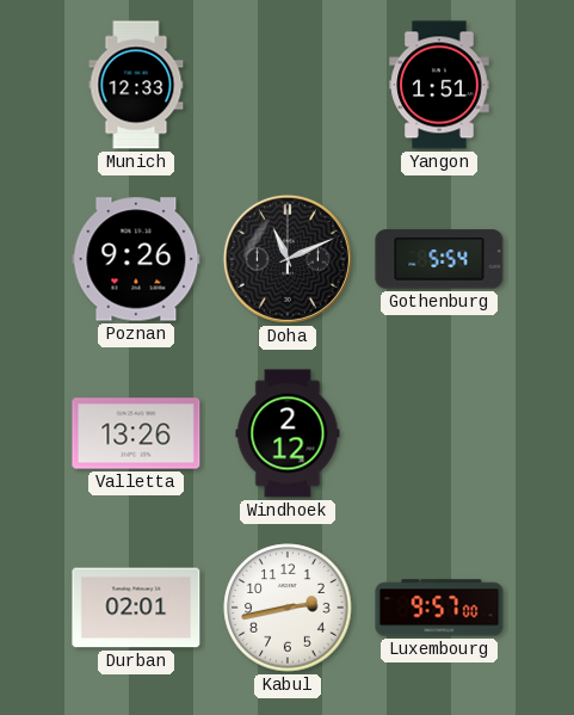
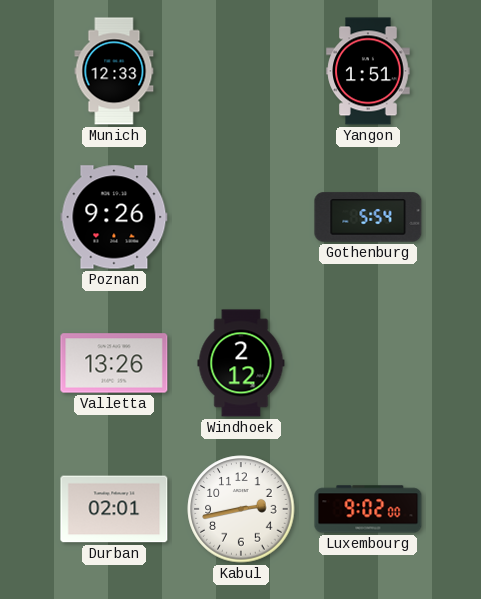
Doha: 11:11 -> none (288, 259)
Luxembourg: 9:57 -> 9:02 (368, 509)
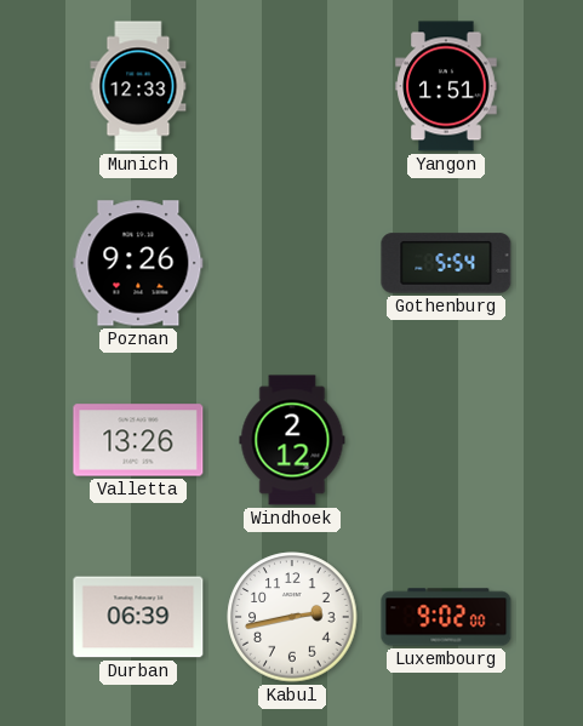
Durban: 02:01 -> 06:39 (138, 617)
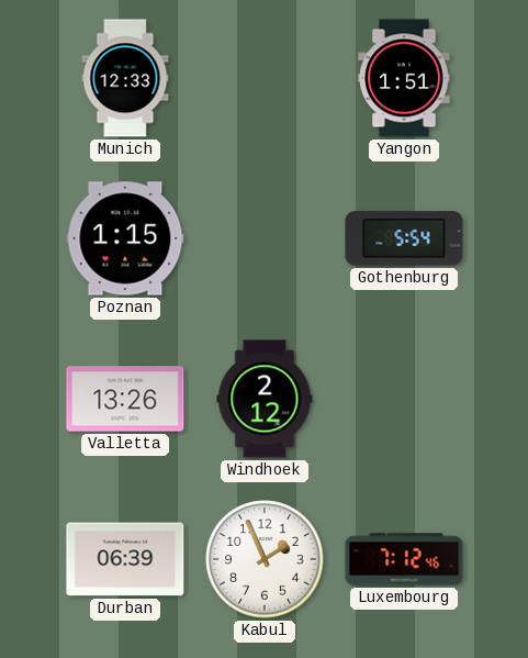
Poznan: 9:26 -> 1:15 (125, 238)
Kabul: 2:43 -> 1:56 (265, 559)
Luxembourg: 9:02 -> 7:12 (404, 559)
